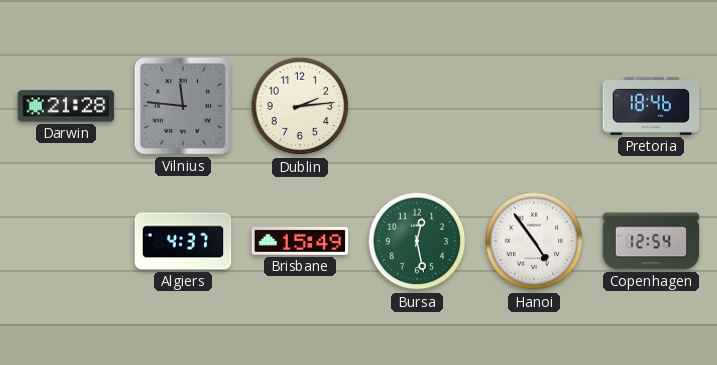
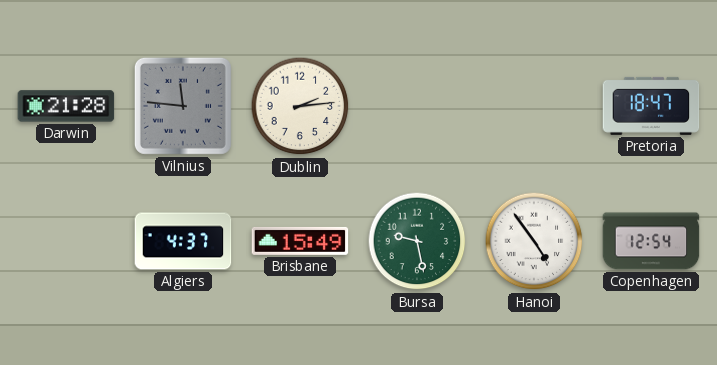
Pretoria: 18:46 -> 18:47 (651, 106)
Bursa: 12:28 -> 9:28 (417, 241)
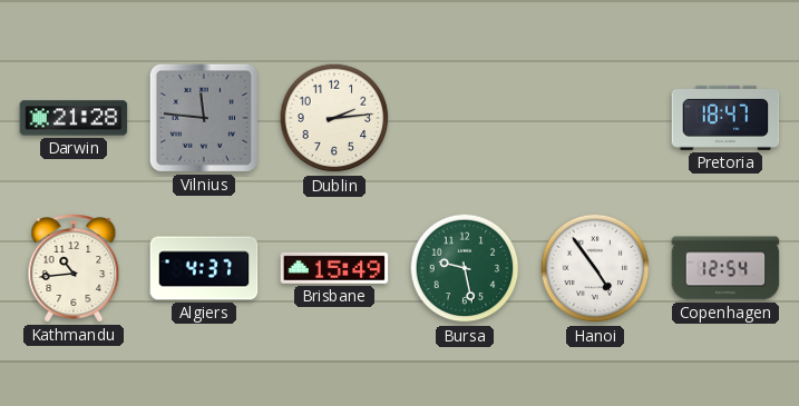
Kathmandu: none -> 10:44 (74, 268)
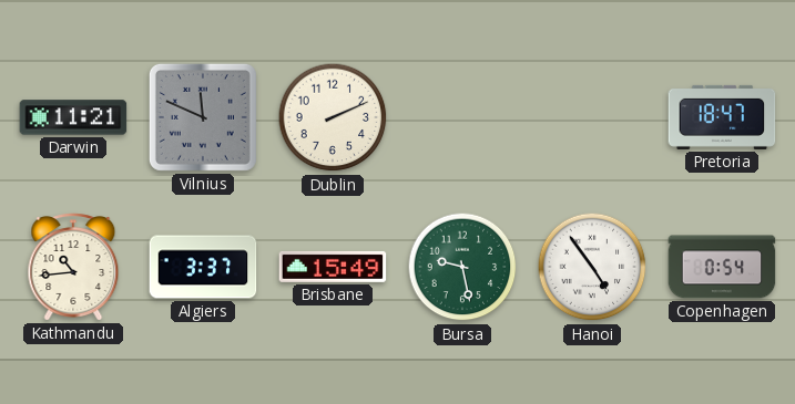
Darwin: 21:28 -> 11:21 (73, 117)
Vilnius: 11:46 -> 11:49 (203, 117)
Dublin: 2:14 -> 2:11 (333, 117)
Algiers: 4:37 -> 3:37 (203, 267)
Copenhagen: 12:54 -> 0:54 (722, 267)
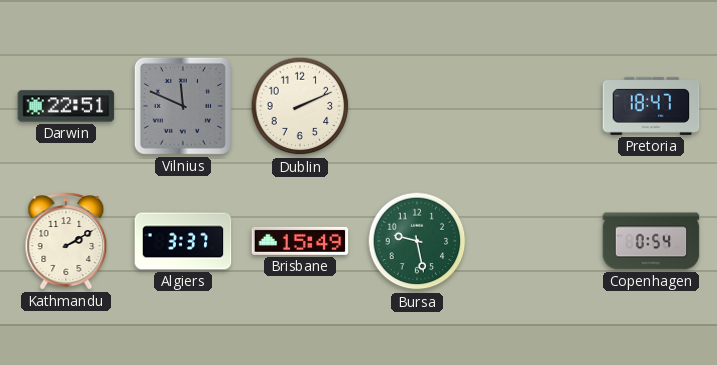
Darwin: 11:21 -> 22:51 (66, 106)
Kathmandu: 10:44 -> 2:10 (66, 241)
Hanoi: 4:54 -> none (592, 267)
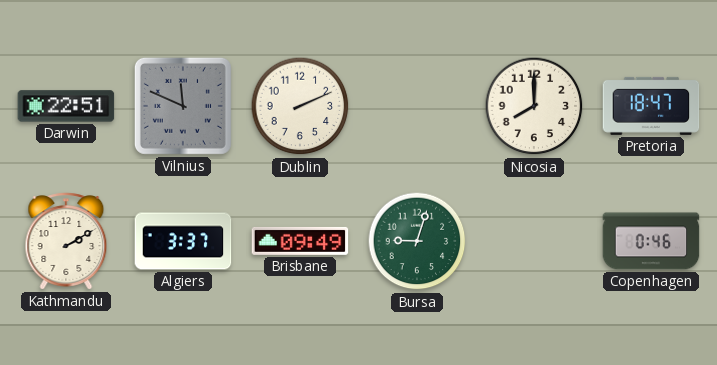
Nicosia: none -> 8:00 (534, 106)
Brisbane: 15:49 -> 09:49 (300, 241)
Bursa: 9:28 -> 9:03 (417, 241)
Copenhagen: 0:54 -> 0:46 (651, 241)
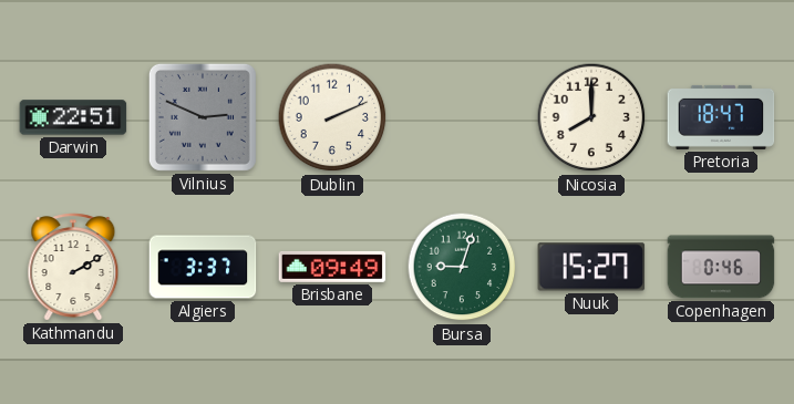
Vilnius: 11:49 -> 2:49 (203, 117)
Nuuk: none -> 15:27 (591, 267)
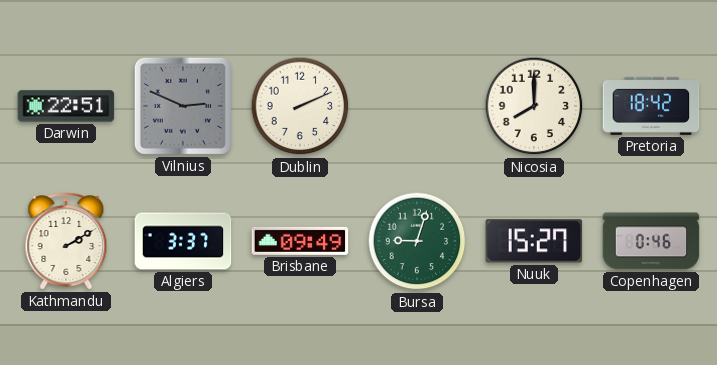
Pretoria: 18:47 -> 18:42 (651, 106)
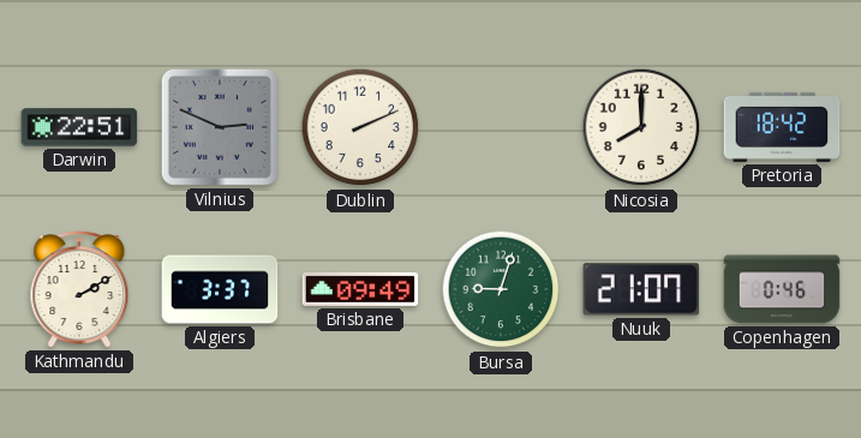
Nuuk: 15:27 -> 21:07 (641, 289)
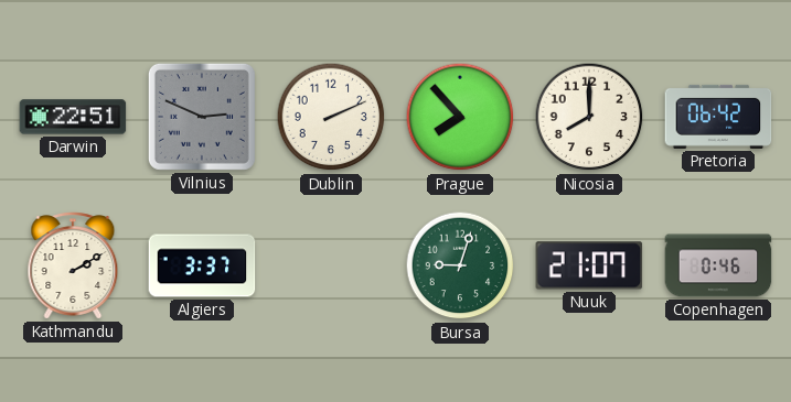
Prague: none -> 7:53 (460, 117)
Pretoria: 18:42 -> 06:42 (718, 117)
Brisbane: 09:49 -> none (360, 289)
